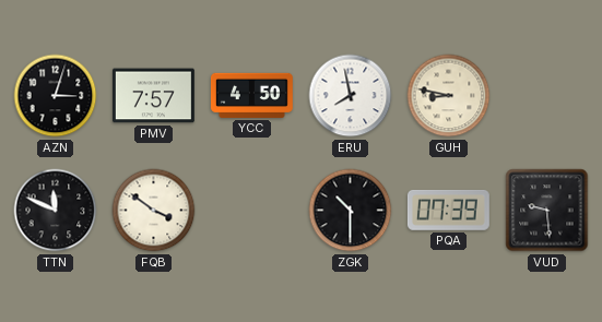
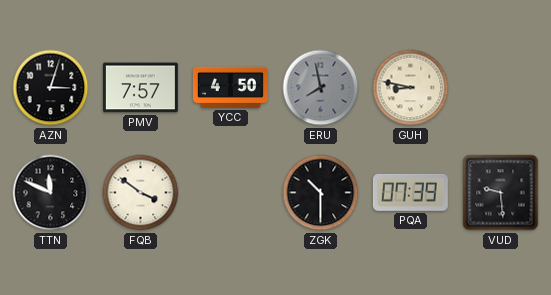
ERU dial: white -> grey (321, 88)
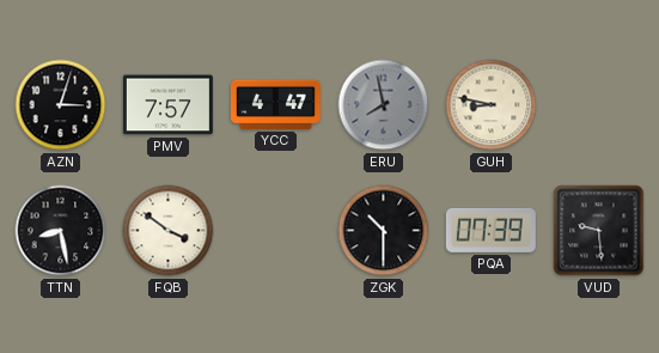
YCC: 4:50 -> 4:47 (275, 104)
TTN: 11:49 -> 8:28 (61, 231)
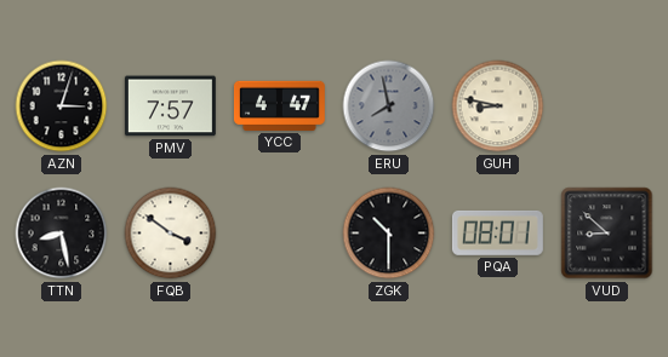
PQA: 07:39 -> 08:01 (497, 232)
VUD: 9:29 -> 8:52 (607, 234)
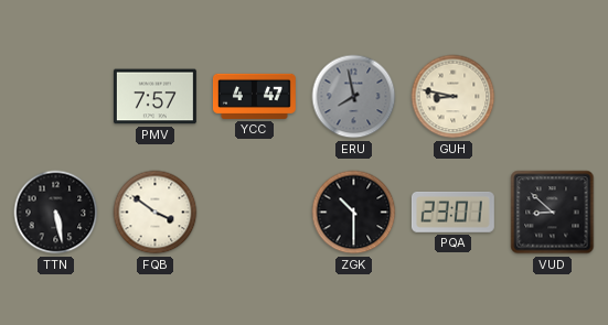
AZN: 3:03 -> none (62, 106)
TTN: 8:28 -> 5:28 (56, 213)
PQA: 08:01 -> 23:01 (452, 212)
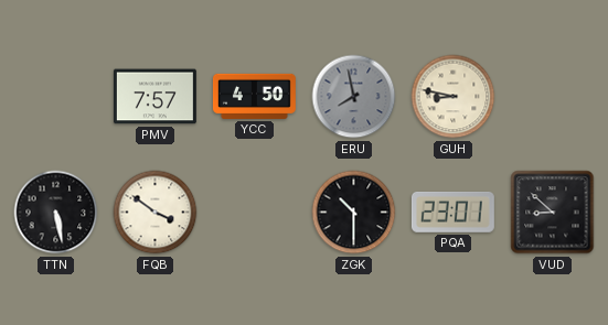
YCC: 4:47 -> 4:50 (254, 96)
